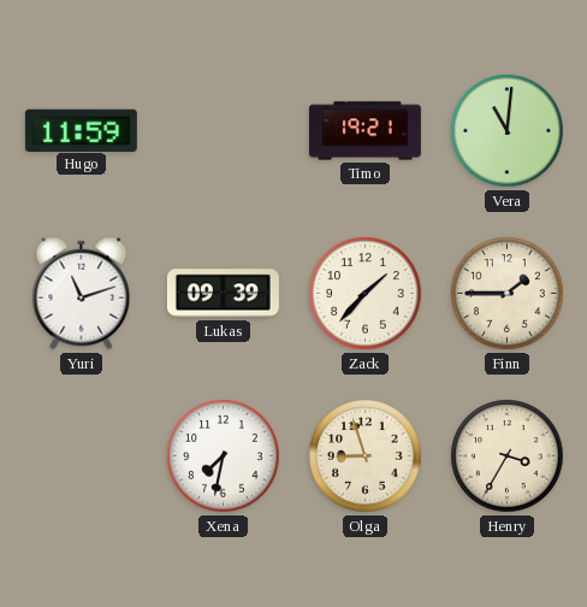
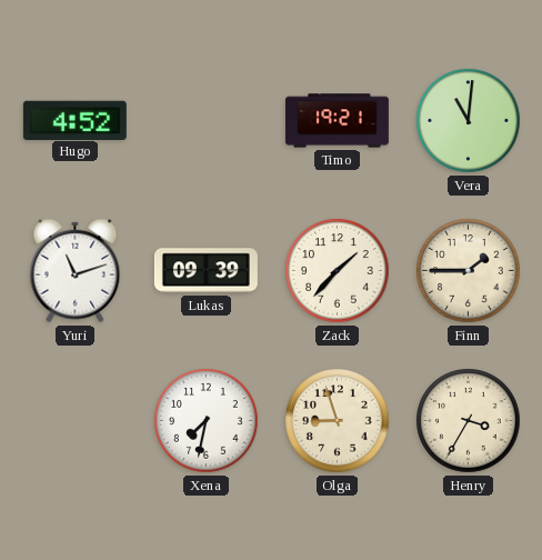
Hugo: 11:59 -> 4:52 (74, 120)
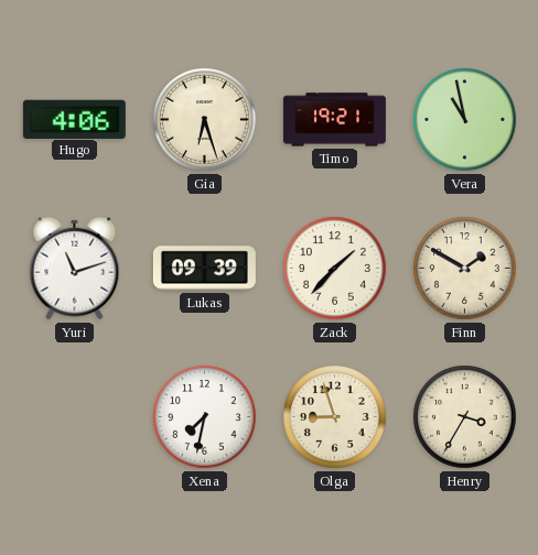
Hugo: 4:52 -> 4:06 (74, 119)
Gia: none -> 6:27 (205, 120)
Vera: 11:01 -> 10:58 (465, 120)
Finn: 1:45 -> 1:50 (465, 269)
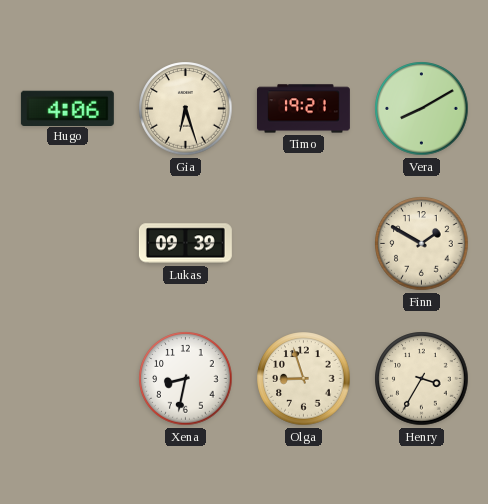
Vera: 10:58 -> 8:10 (422, 109)
Yuri: 11:12 -> none (75, 269)
Zack: 1:37 -> none (335, 269)
Xena: 7:32 -> 8:32 (186, 379)
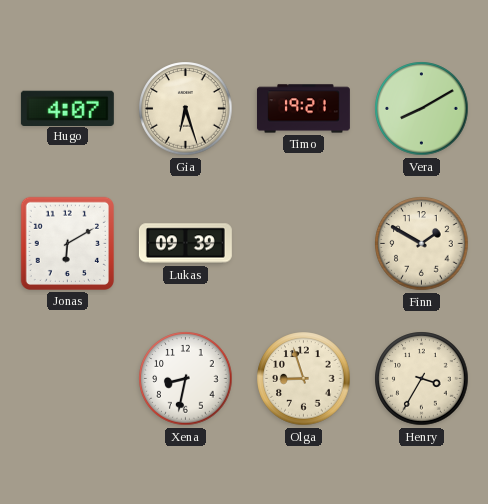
Hugo: 4:06 -> 4:07 (67, 108)
Jonas: none -> 6:10 (67, 243)
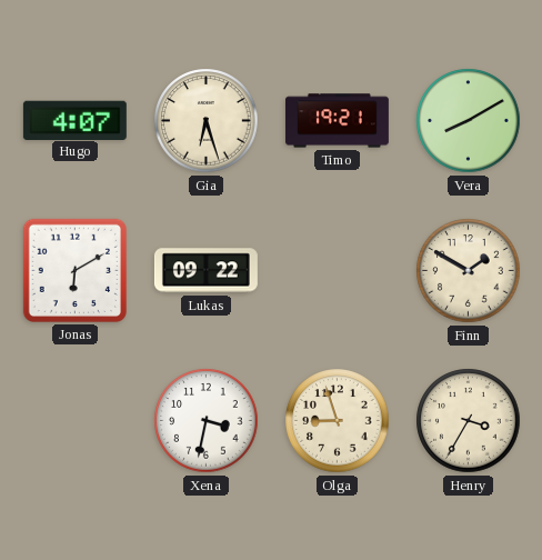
Lukas: 09:39 -> 09:22 (205, 271)
Xena: 8:32 -> 3:32 (207, 421)
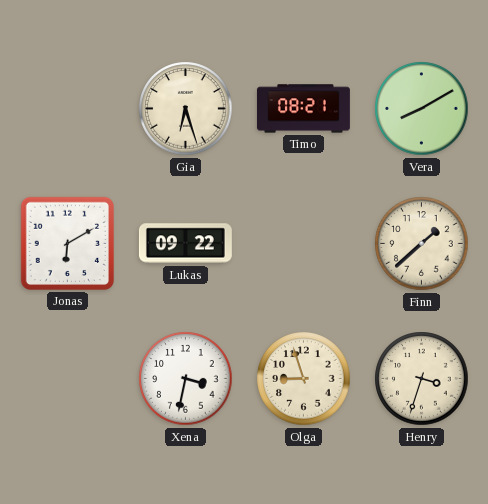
Hugo: 4:07 -> none (74, 120)
Timo: 19:21 -> 08:21 (303, 109)
Finn: 1:50 -> 1:38 (422, 244)
Henry: 3:35 -> 3:33 (422, 379)
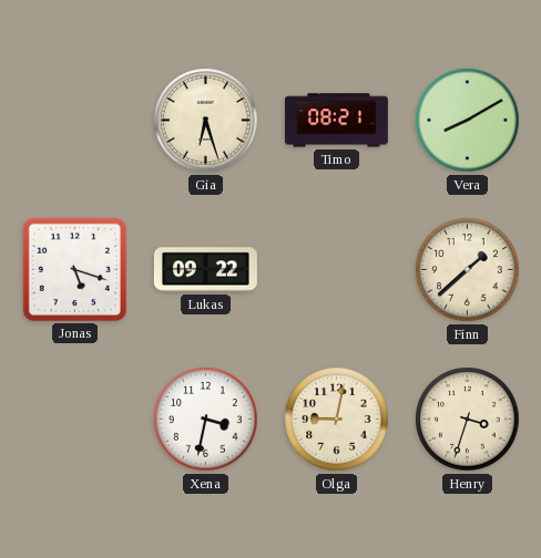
Jonas: 6:10 -> 5:18 (74, 269)
Olga: 8:57 -> 9:02 (337, 420)
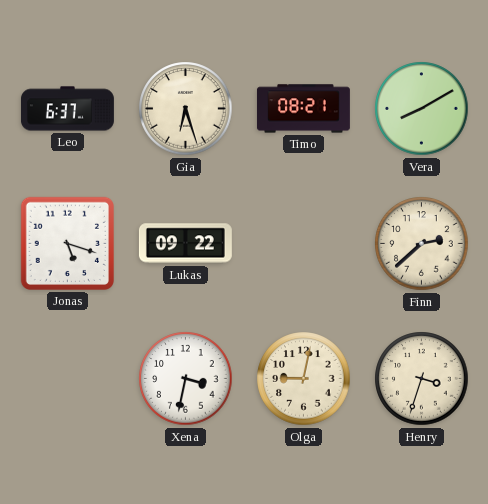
Leo: none -> 6:37 (67, 109)
Finn: 1:38 -> 2:38 (422, 244)
